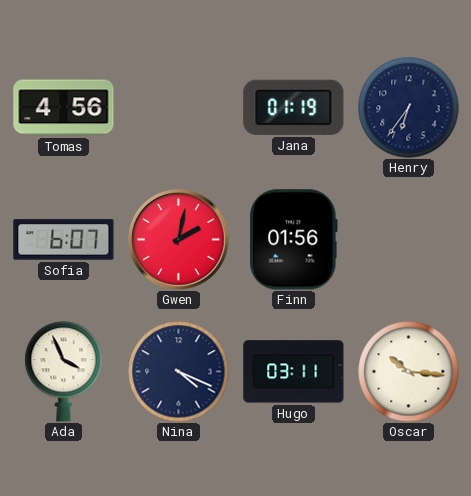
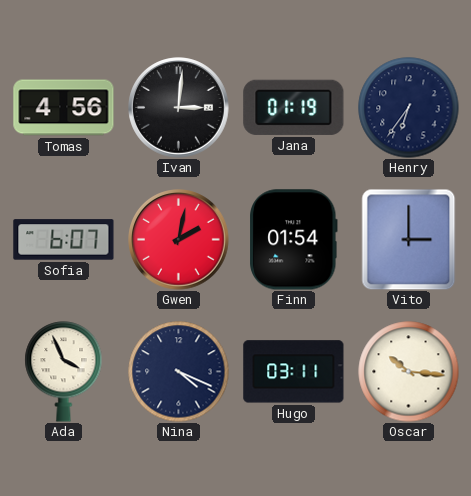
Ivan: none -> 3:01 (179, 108)
Finn: 01:56 -> 01:54 (294, 240)
Vito: none -> 3:00 (409, 239)
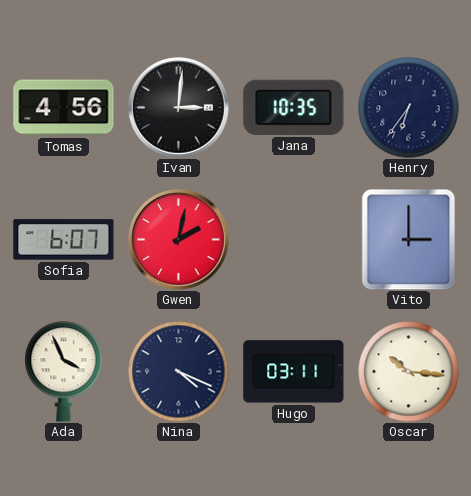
Jana: 01:19 -> 10:35 (294, 107)
Finn: 01:54 -> none (294, 240)
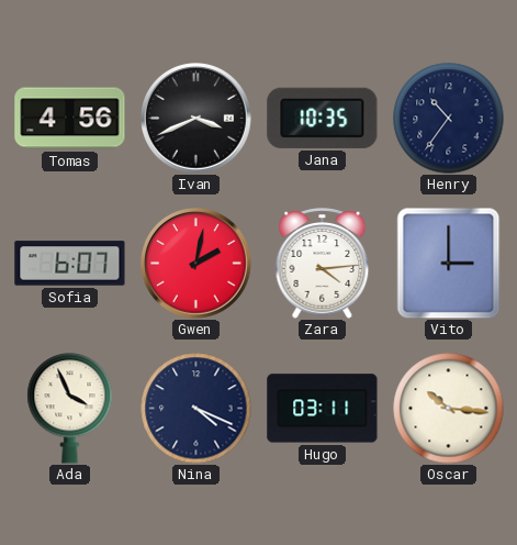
Ivan: 3:01 -> 3:41 (196, 119)
Henry: 6:36 -> 10:36 (449, 119)
Zara: none -> 4:14 (323, 264)
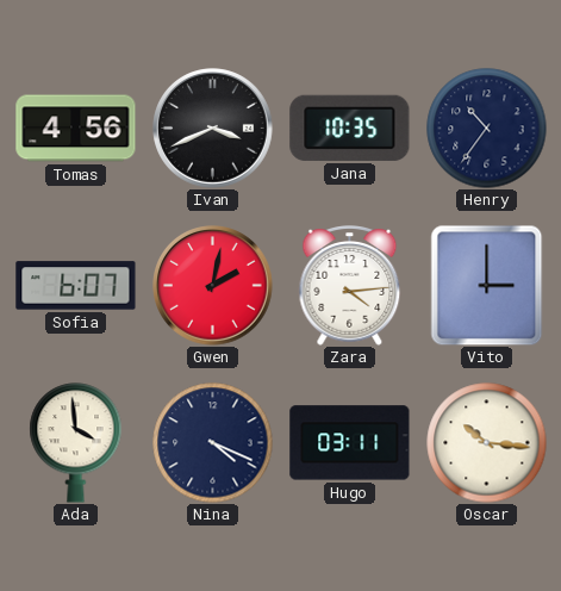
Ada: 3:56 -> 3:59 (76, 443)
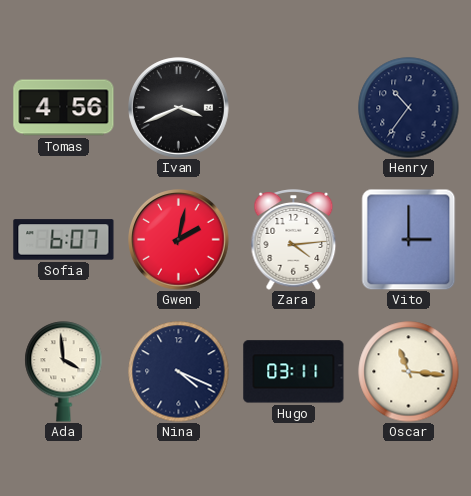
Jana: 10:35 -> none (350, 127)
Oscar: 10:16 -> 11:16 (409, 372)
